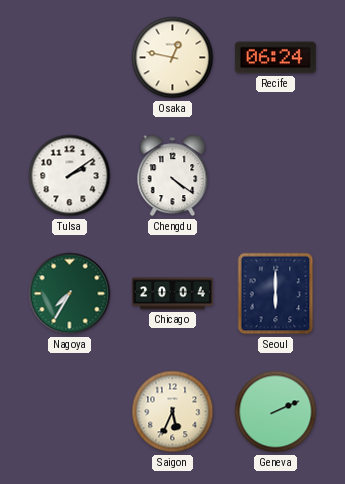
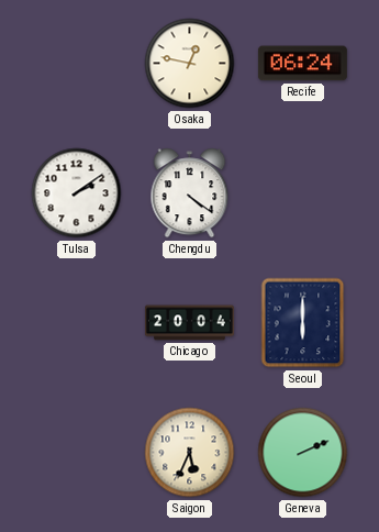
Nagoya: 7:35 -> none (70, 294)
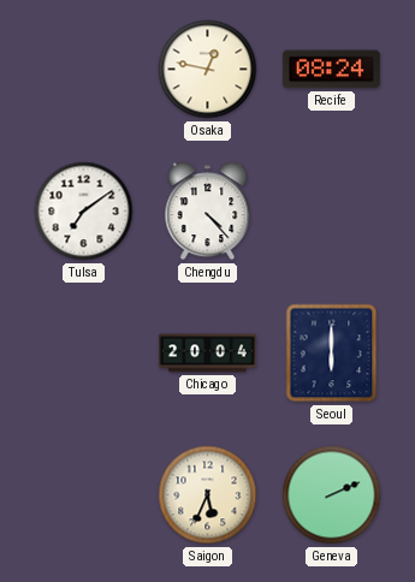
Recife: 06:24 -> 08:24 (331, 70)
Tulsa: 2:09 -> 7:09 (84, 212)
Chengdu: 4:21 -> 4:23 (208, 212)
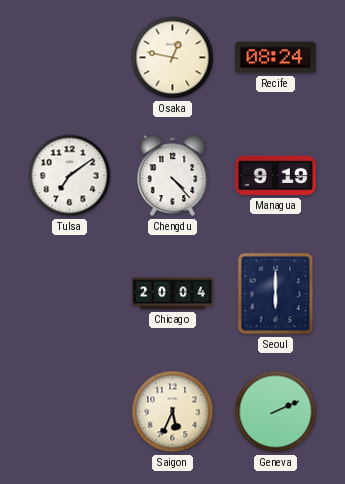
Managua: none -> 9:19 (275, 176)
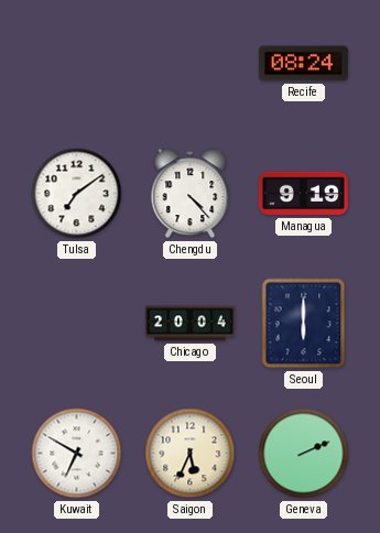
Osaka: 12:47 -> none (173, 58)
Kuwait: none -> 6:50 (77, 454)
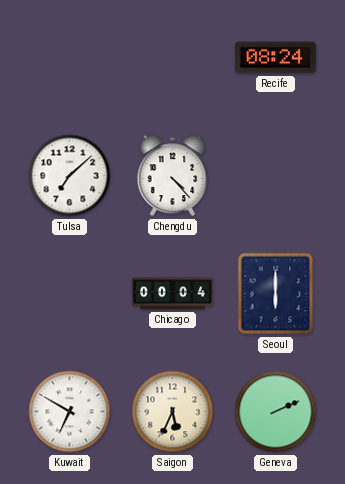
Tulsa: 7:09 -> 7:08 (70, 176)
Managua: 9:19 -> none (303, 194)
Chicago: 20:04 -> 00:04 (172, 294)
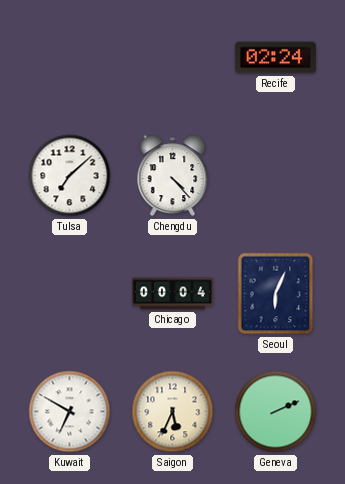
Recife: 08:24 -> 02:24 (275, 58)
Seoul: 6:00 -> 6:04 (276, 294)
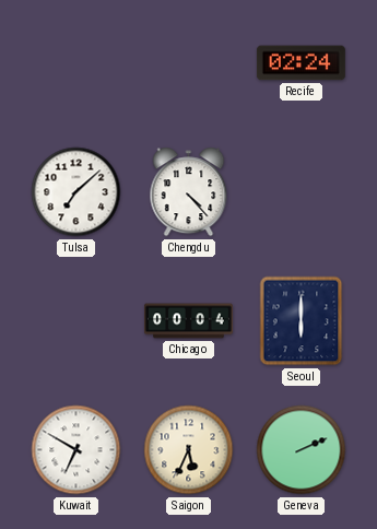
Seoul: 6:04 -> 6:00 (302, 321)
